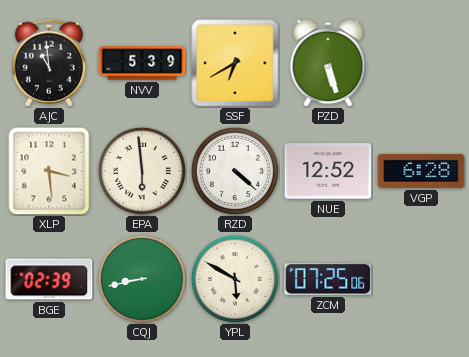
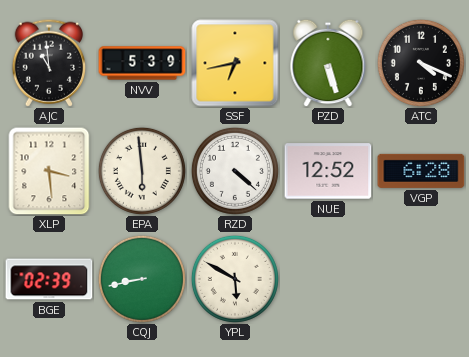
SSF: 6:40 -> 6:43 (235, 63)
ATC: none -> 4:19 (421, 63)
ZCM: 07:25 -> none (328, 280)
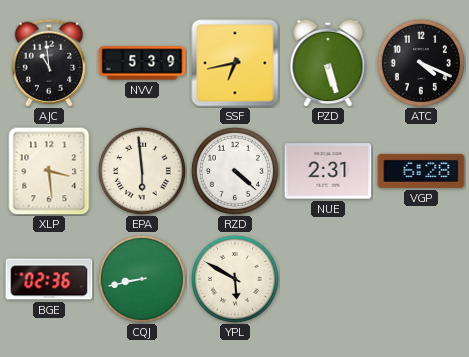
NUE: 12:52 -> 2:31 (328, 171)
BGE: 02:39 -> 02:36 (49, 279)
